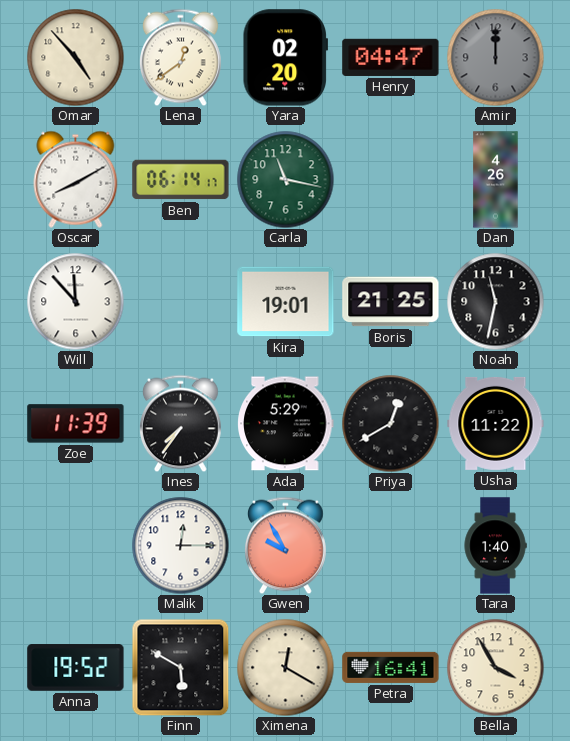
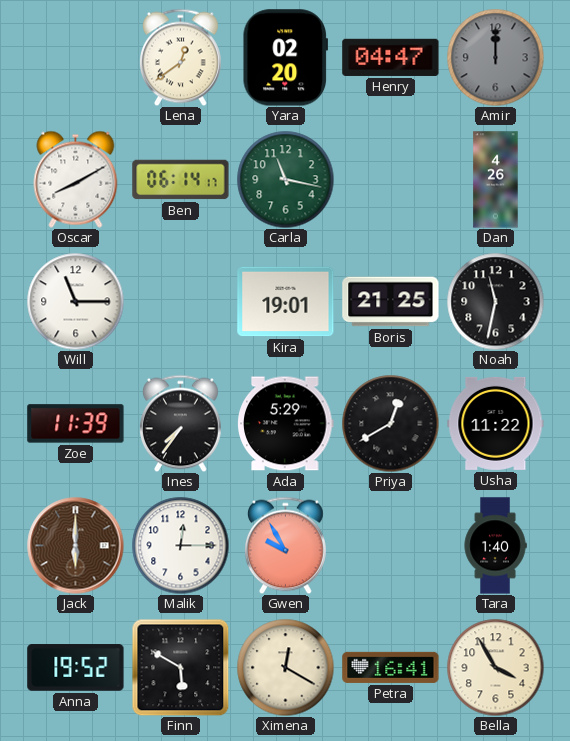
Omar: 4:53 -> none (75, 57)
Will: 11:53 -> 11:15 (75, 301)
Jack: none -> 6:00 (76, 546)
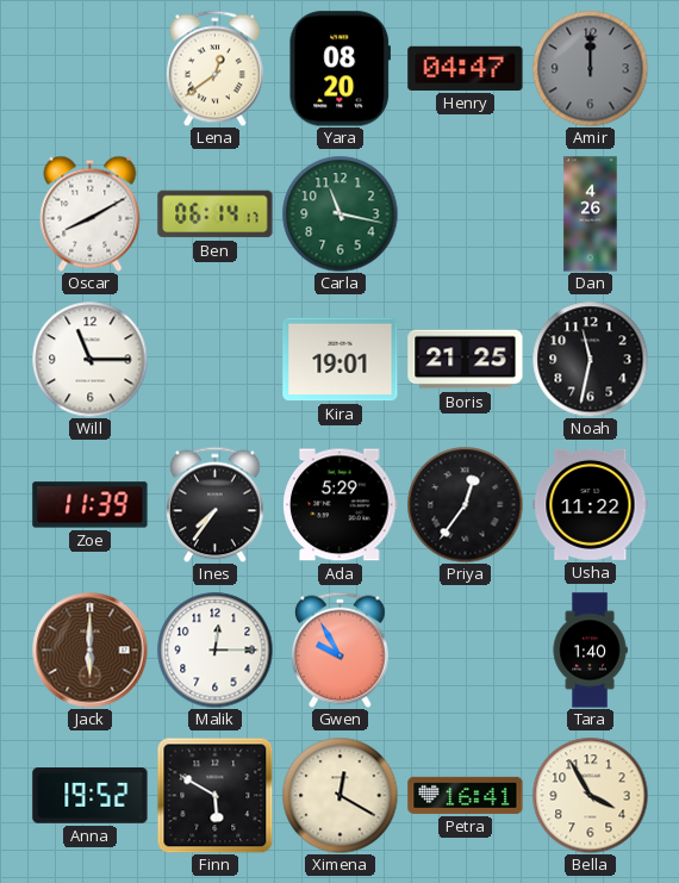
Yara: 02:20 -> 08:20 (339, 69)
Priya: 12:40 -> 12:36 (465, 504)
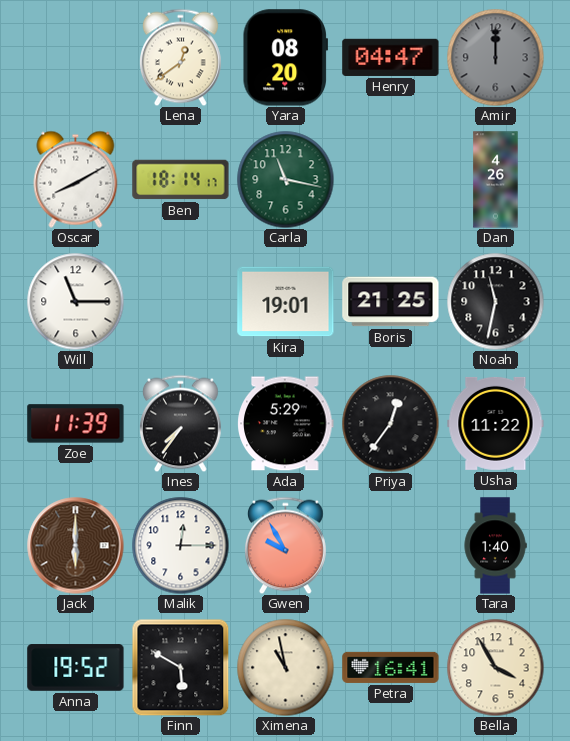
Ben: 06:14 -> 18:14 (181, 180)
Ximena: 12:20 -> 10:58 (285, 667)
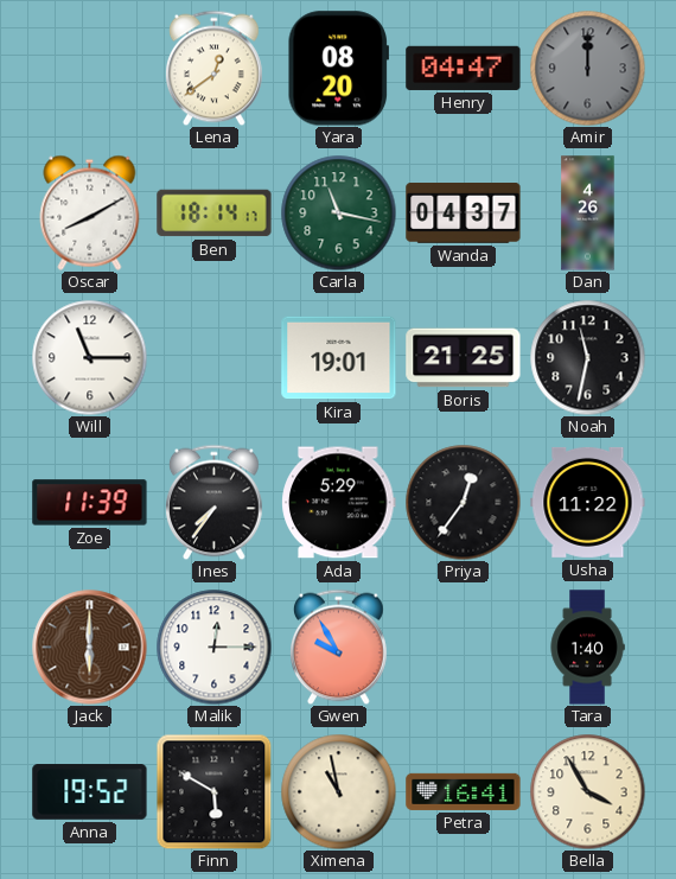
Wanda: none -> 04:37 (464, 214)
